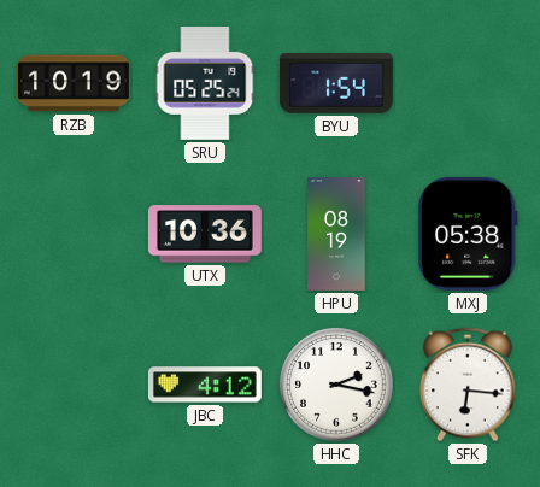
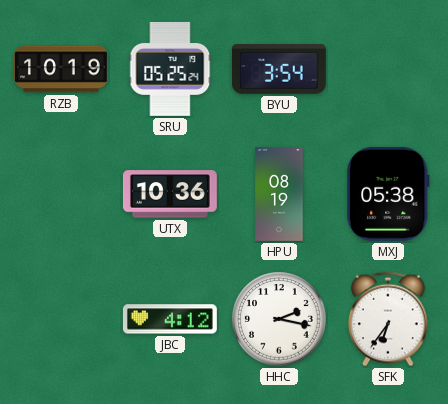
BYU: 1:54 -> 3:54 (279, 70)
SFK: 6:16 -> 6:36 (388, 319)
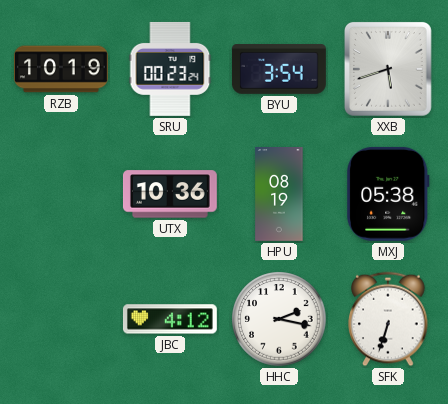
SRU: 05:25 -> 00:23 (170, 69)
XXB: none -> 5:42 (388, 69)
SFK: 6:36 -> 6:33 (388, 319)
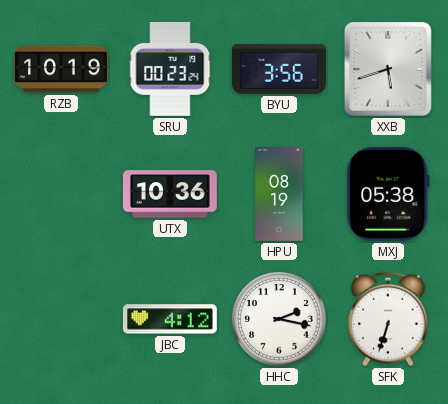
BYU: 3:54 -> 3:56 (279, 70)
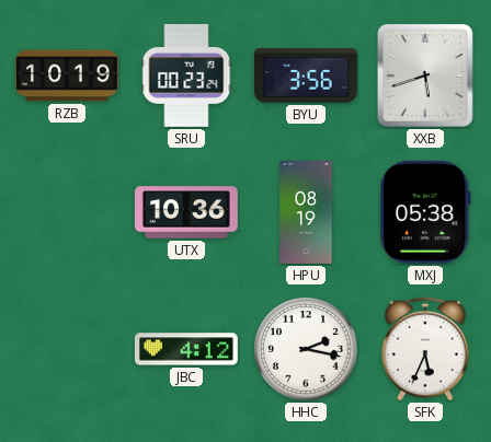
SFK: 6:33 -> 5:34 (425, 349)
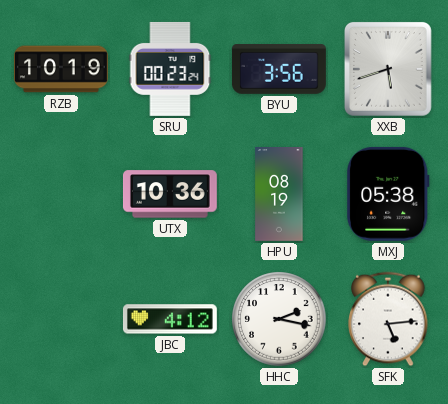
SFK: 5:34 -> 5:14 (388, 319)
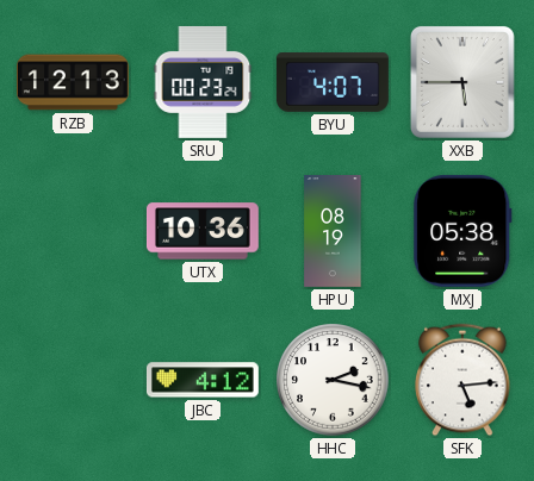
RZB: 10:19 -> 12:13 (74, 82)
BYU: 3:56 -> 4:07 (333, 83)
XXB: 5:42 -> 5:45 (462, 82)
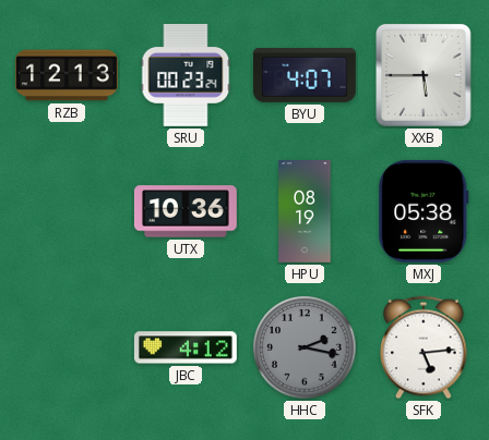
HHC dial: white -> grey (305, 347)
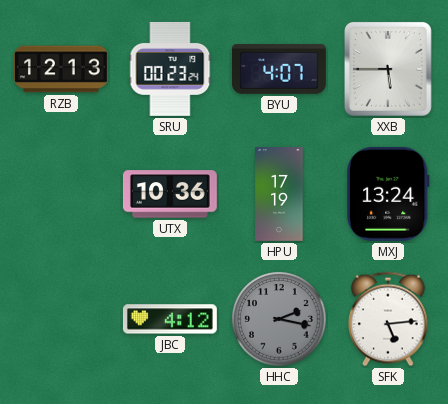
HPU: 08:19 -> 17:19 (279, 195)
MXJ: 05:38 -> 13:24 (388, 194)
